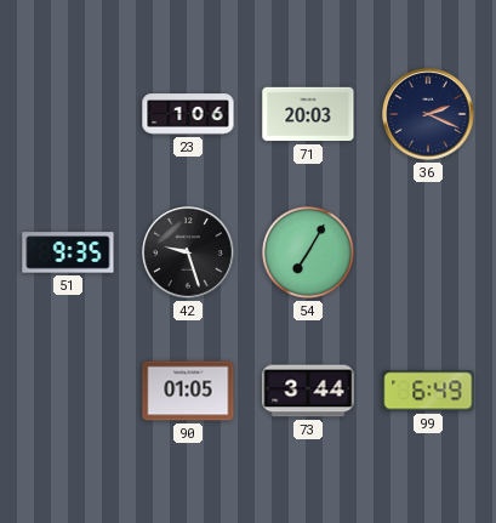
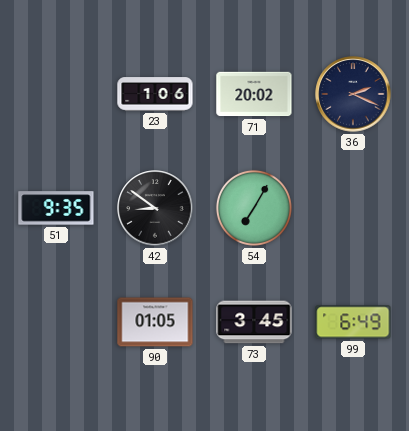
71: 20:03 -> 20:02 (254, 94)
42: 9:27 -> 8:51 (155, 208)
73: 3:44 -> 3:45 (254, 322)
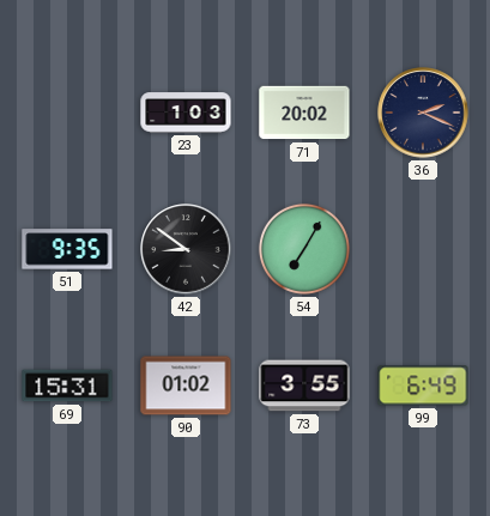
23: 1:06 -> 1:03 (186, 113)
69: none -> 15:31 (67, 386)
90: 01:05 -> 01:02 (186, 386)
73: 3:45 -> 3:55 (304, 386)
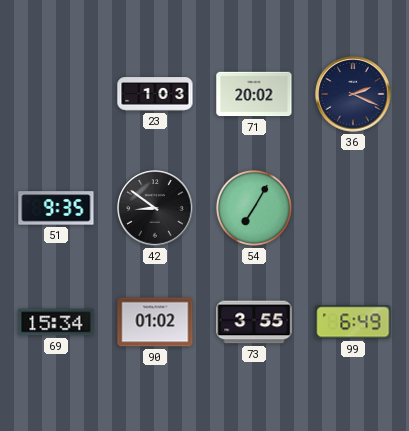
69: 15:31 -> 15:34 (56, 322)
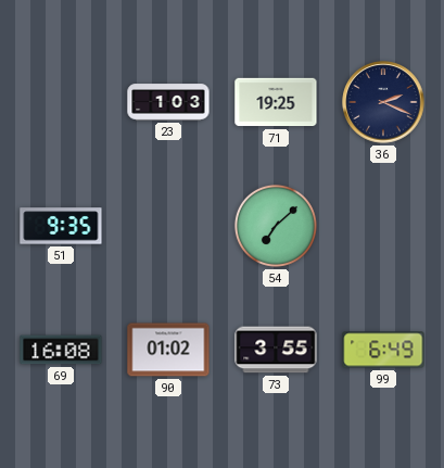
71: 20:02 -> 19:25 (276, 102)
42: 8:51 -> none (155, 208)
54: 7:05 -> 7:08 (276, 226)
69: 15:34 -> 16:08 (61, 350)
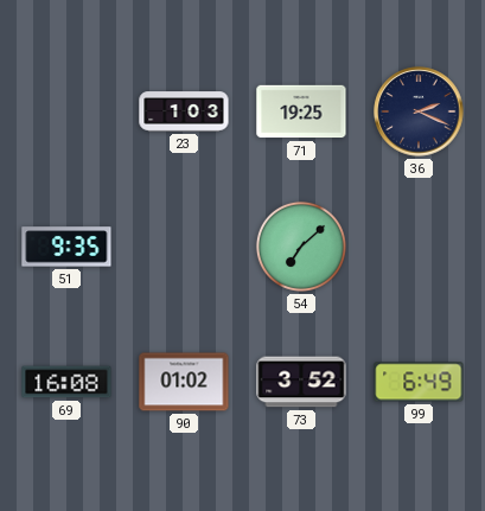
73: 3:55 -> 3:52 (301, 382)
